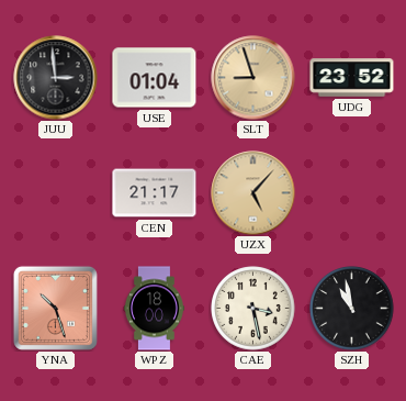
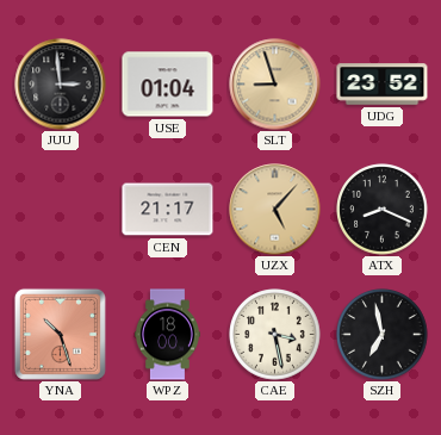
ATX: none -> 8:19 (383, 210)
SZH: 10:58 -> 6:58 (383, 335)
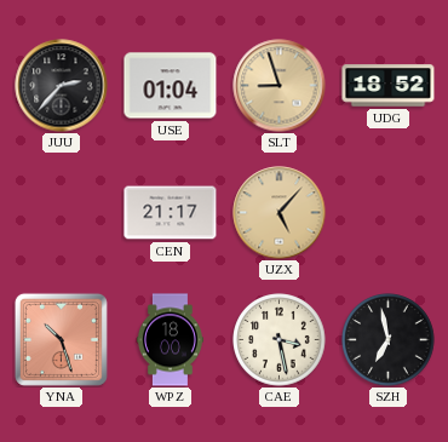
JUU: 2:59 -> 2:37 (62, 86)
UDG: 23:52 -> 18:52 (389, 86)
ATX: 8:19 -> none (383, 210)
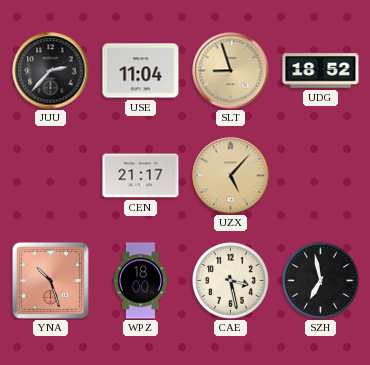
USE: 01:04 -> 11:04 (141, 71)
